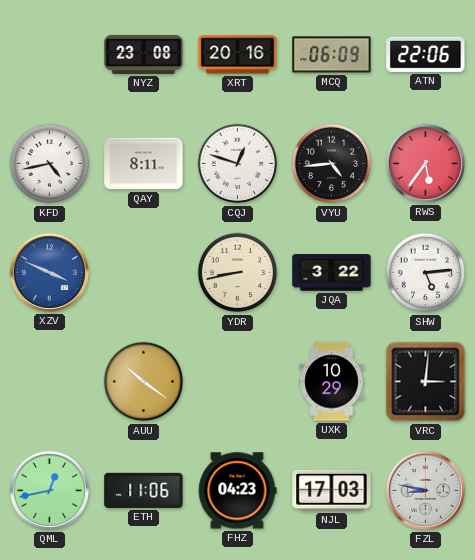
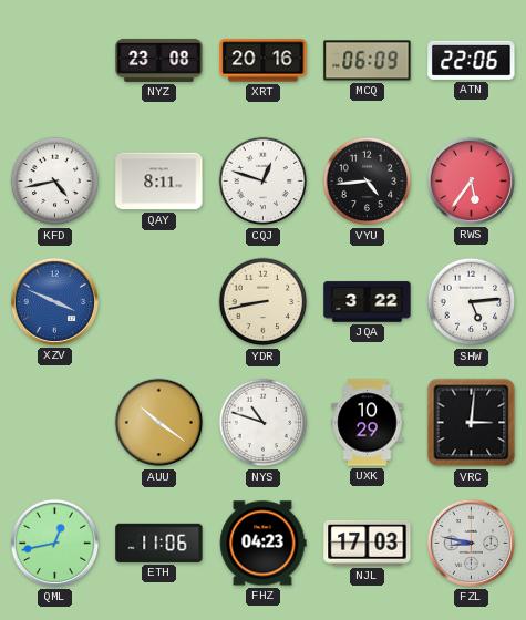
NYS: none -> 10:48 (264, 423)
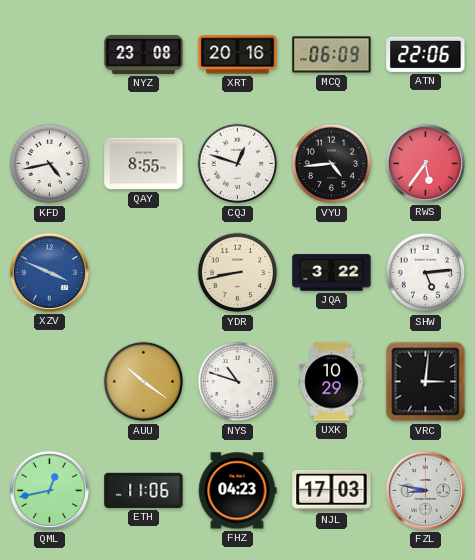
QAY: 8:11 -> 8:55 (144, 164)
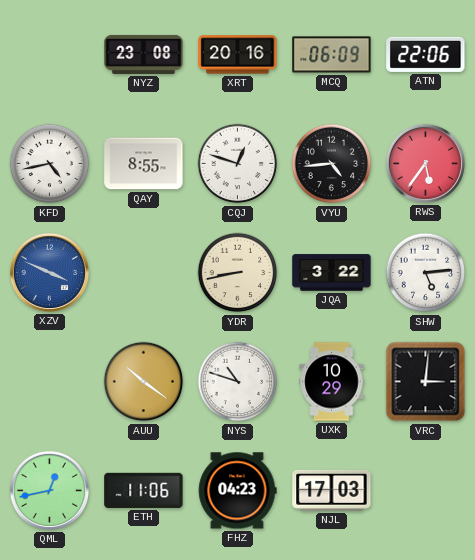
FZL: 8:47 -> none (425, 490)
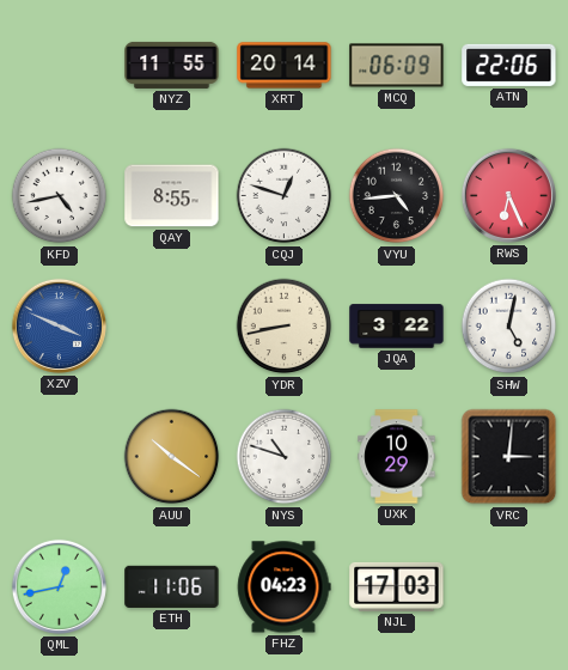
NYZ: 23:08 -> 11:55 (172, 65)
XRT: 20:16 -> 20:14 (285, 66)
RWS: 5:36 -> 6:26 (508, 195)
SHW: 5:14 -> 5:02 (509, 327)
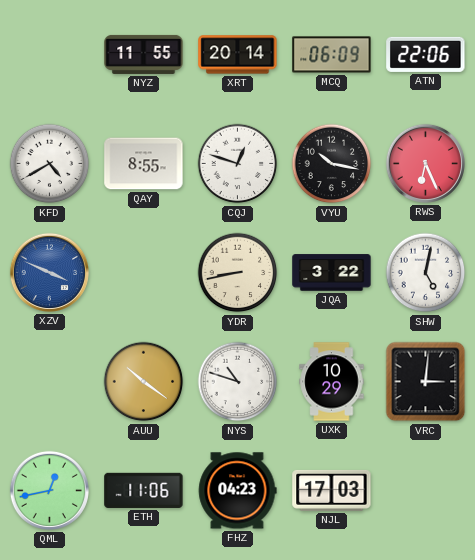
KFD: 4:43 -> 4:40 (50, 164)
VYU: 4:44 -> 10:17 (332, 164)
